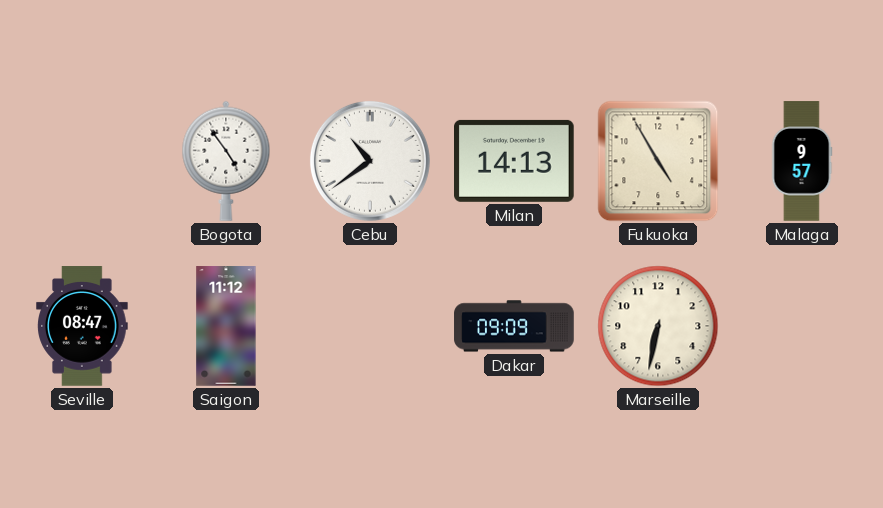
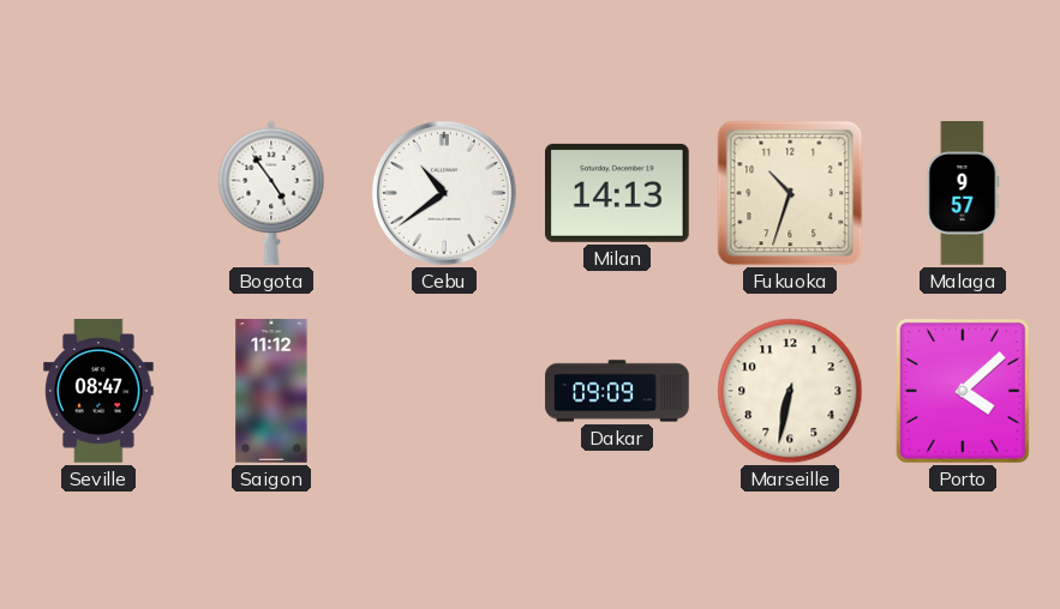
Fukuoka: 4:55 -> 10:33 (790, 193)
Porto: none -> 4:08 (963, 391)
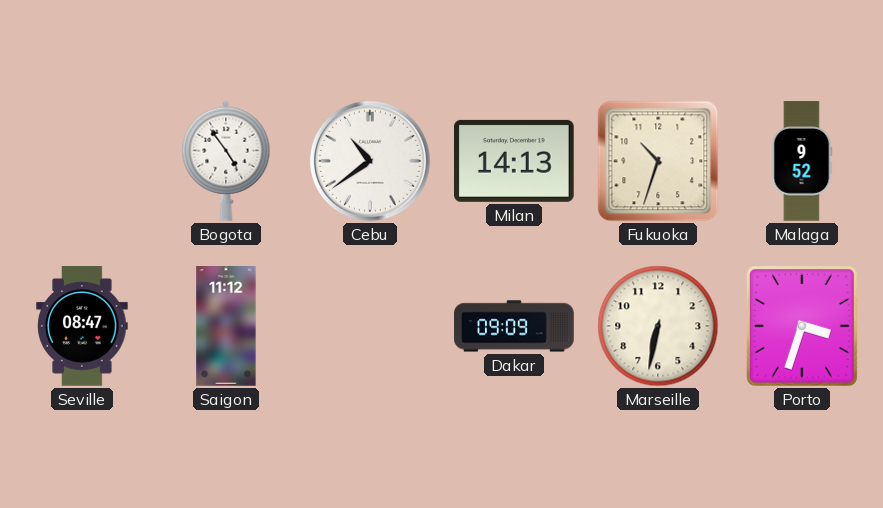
Malaga: 9:57 -> 9:52 (802, 161)
Porto: 4:08 -> 3:33 (802, 326)
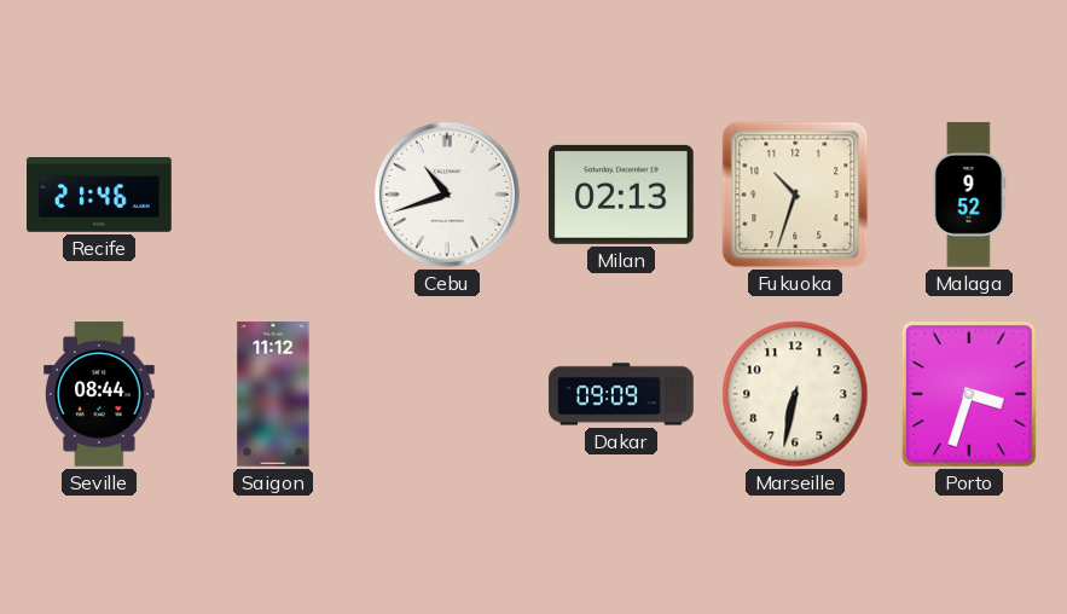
Recife: none -> 21:46 (99, 196)
Bogota: 4:54 -> none (226, 161)
Cebu: 10:39 -> 10:42 (447, 195)
Milan: 14:13 -> 02:13 (622, 195)
Seville: 08:47 -> 08:44 (99, 394)
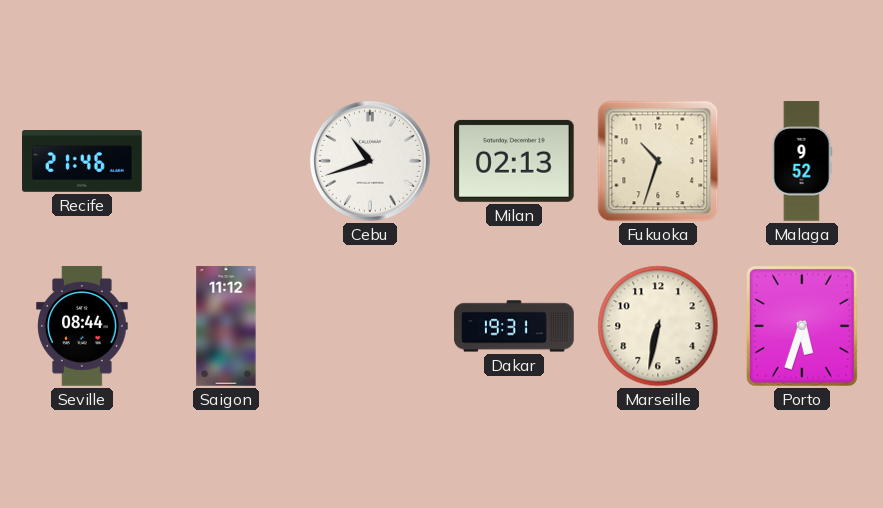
Dakar: 09:09 -> 19:31 (514, 326)
Porto: 3:33 -> 5:33 (802, 326)
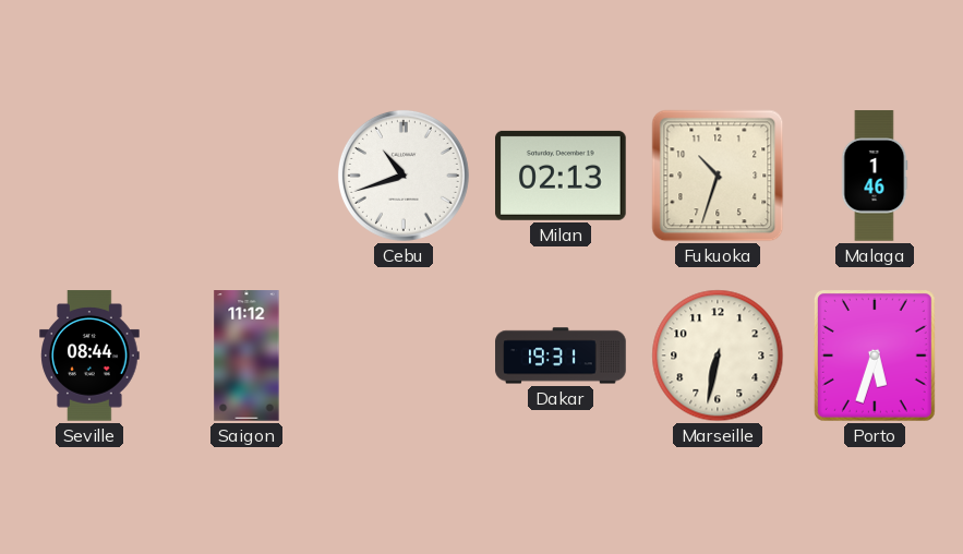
Recife: 21:46 -> none (82, 162)
Malaga: 9:52 -> 1:46 (875, 176)
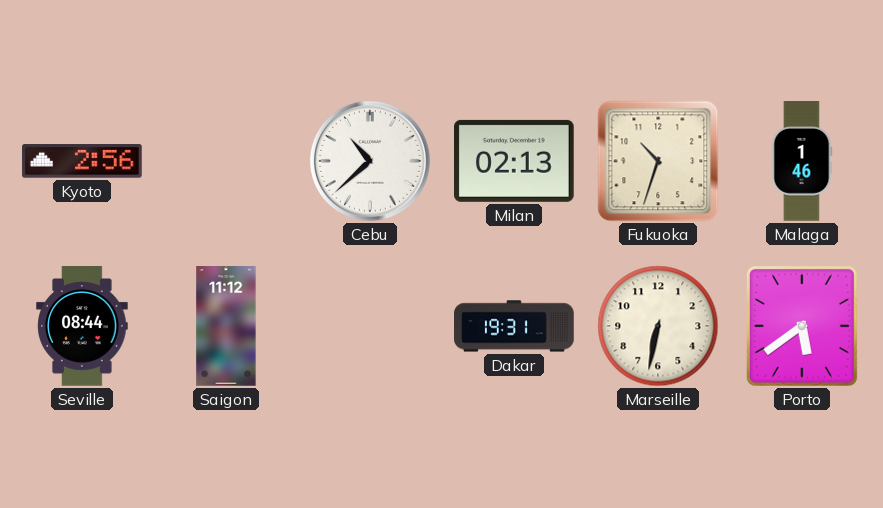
Kyoto: none -> 2:56 (82, 161)
Cebu: 10:42 -> 10:38 (370, 161)
Porto: 5:33 -> 5:39 (802, 326)
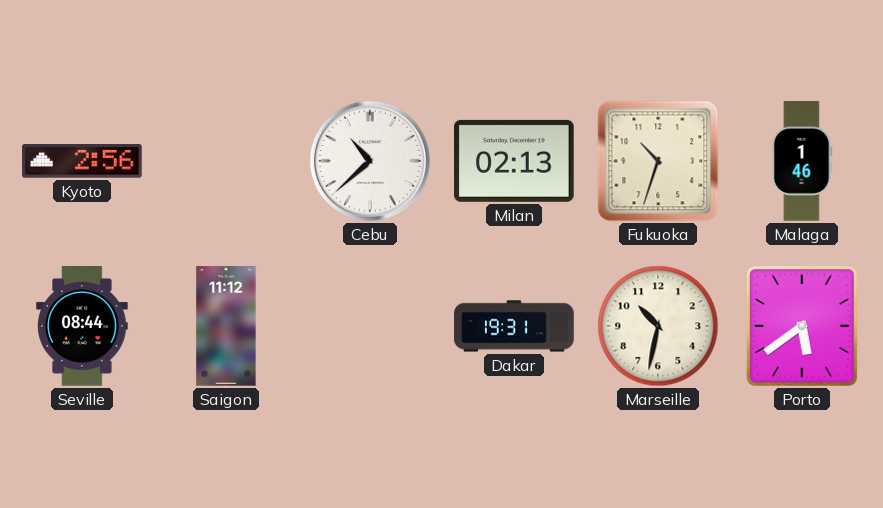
Marseille: 6:32 -> 10:32 (658, 326)
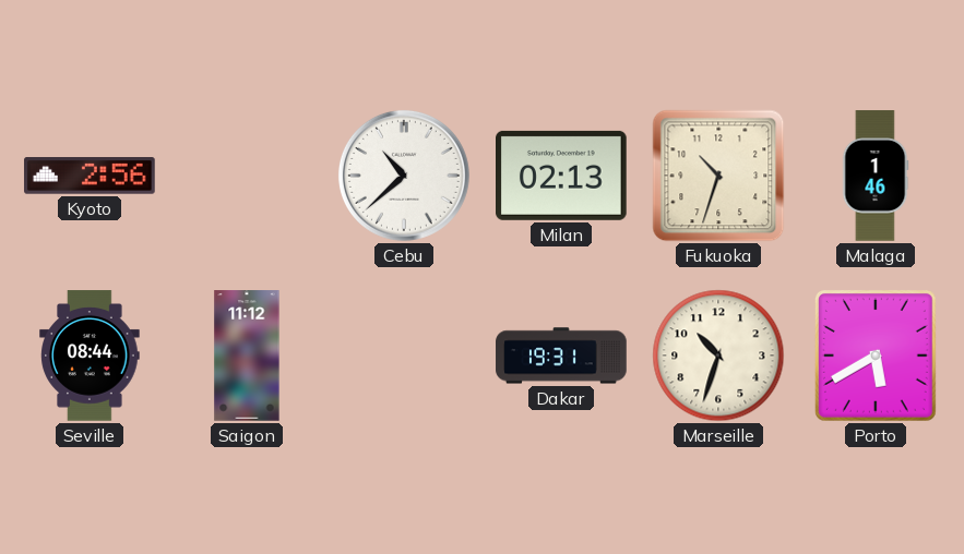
Marseille: 10:32 -> 10:33 (718, 356)
Porto: 5:39 -> 5:40 (876, 356)
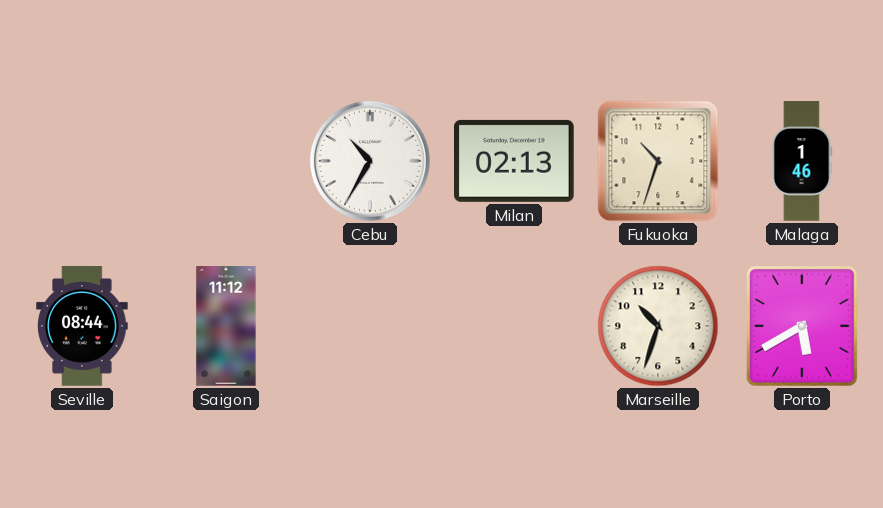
Kyoto: 2:56 -> none (90, 176)
Cebu: 10:38 -> 10:35 (370, 161)
Dakar: 19:31 -> none (561, 356)
